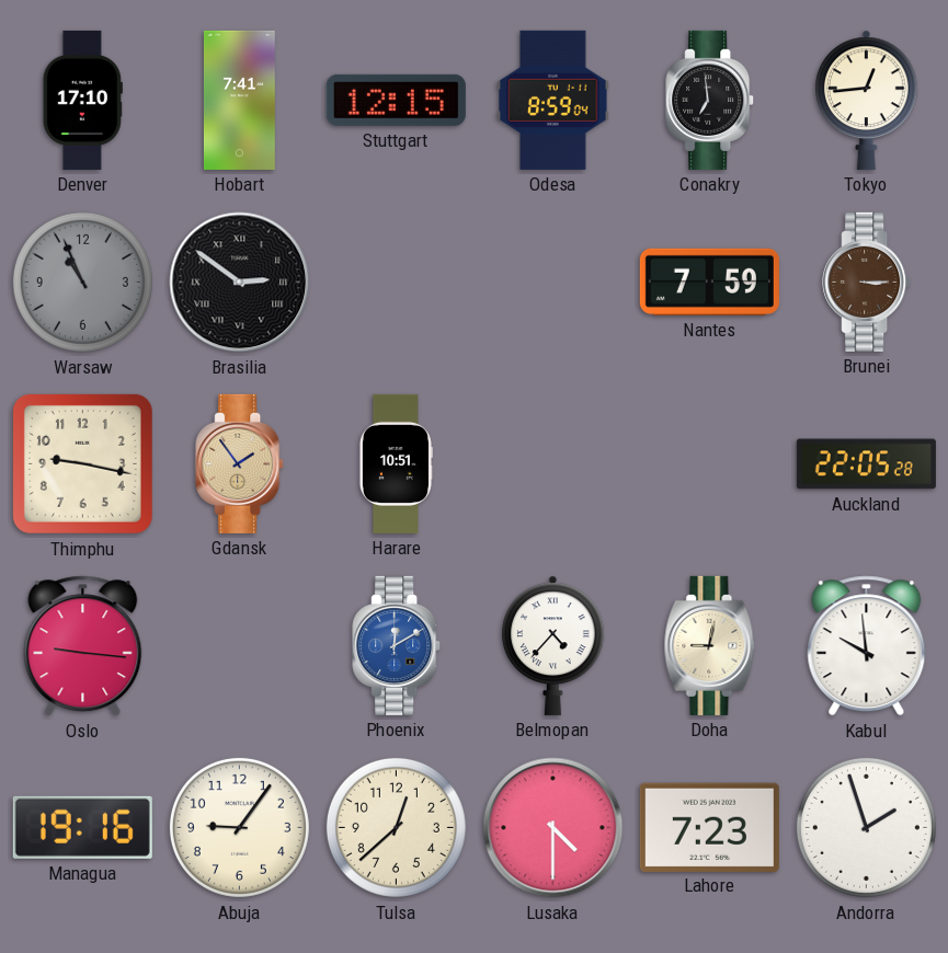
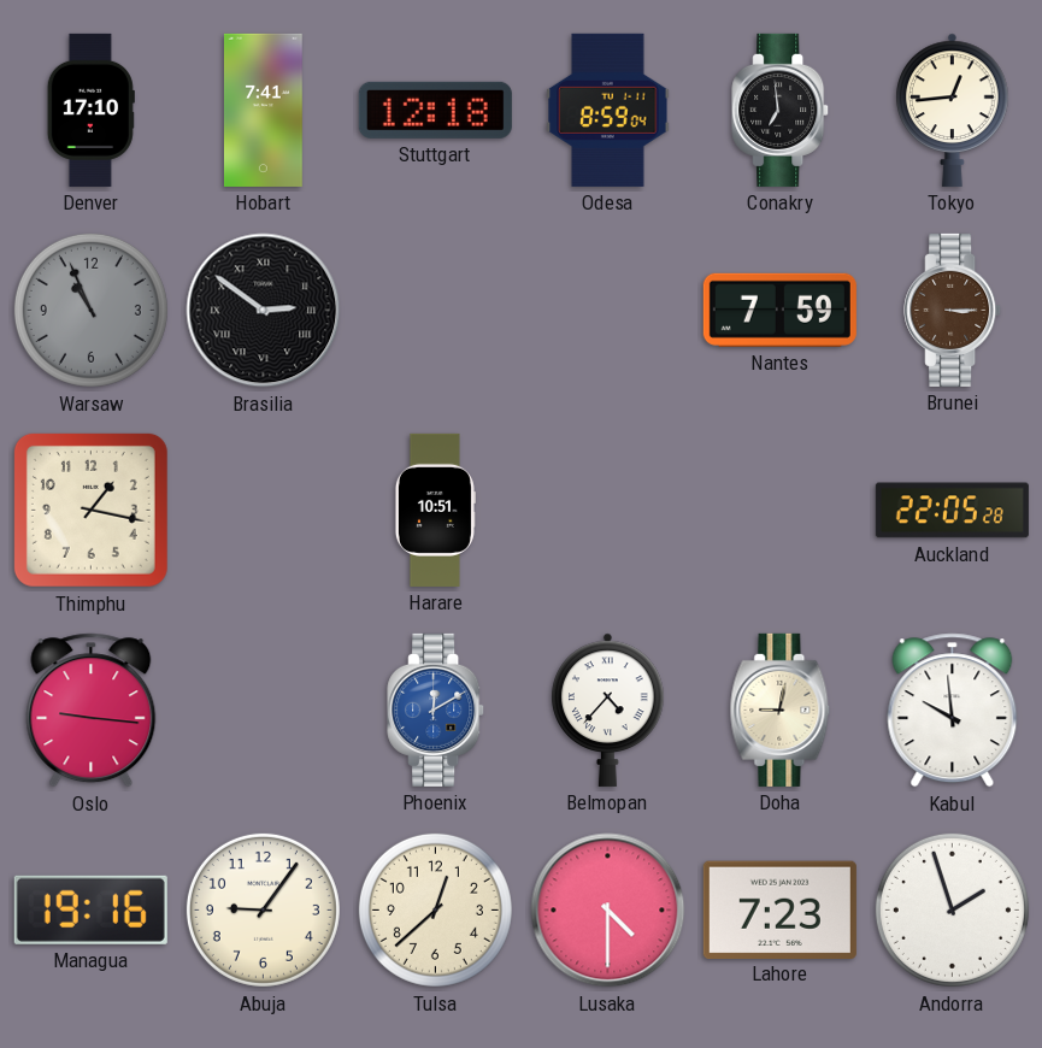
Stuttgart: 12:15 -> 12:18 (435, 110)
Thimphu: 9:17 -> 1:17 (90, 510)
Gdansk: 1:54 -> none (240, 463)
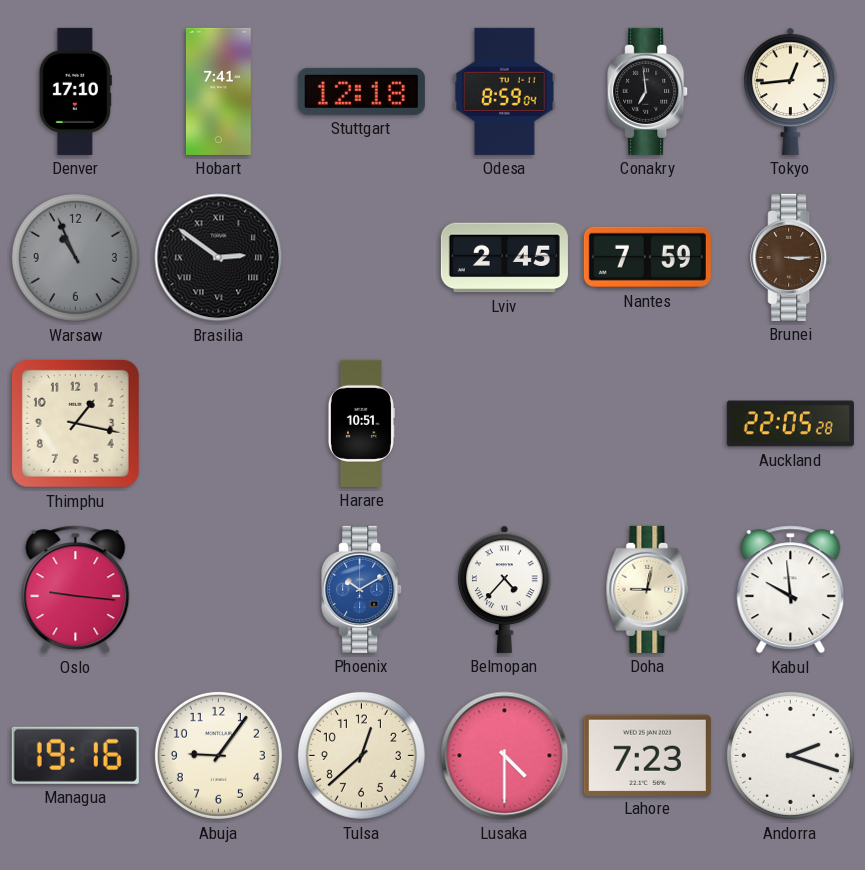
Lviv: none -> 2:45 (504, 258)
Phoenix: 12:10 -> 10:10 (362, 589)
Andorra: 1:57 -> 2:18 (790, 755)
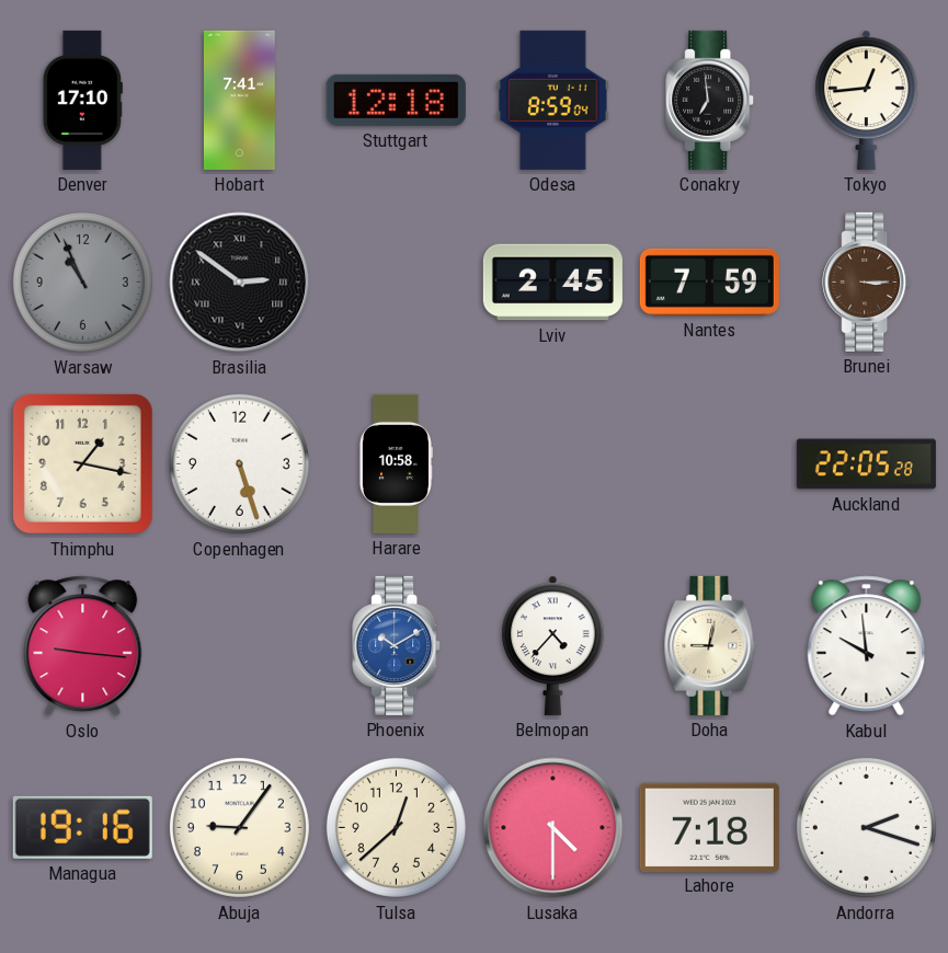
Copenhagen: none -> 5:27 (239, 463)
Harare: 10:51 -> 10:58 (396, 463)
Lahore: 7:23 -> 7:18 (709, 827)
